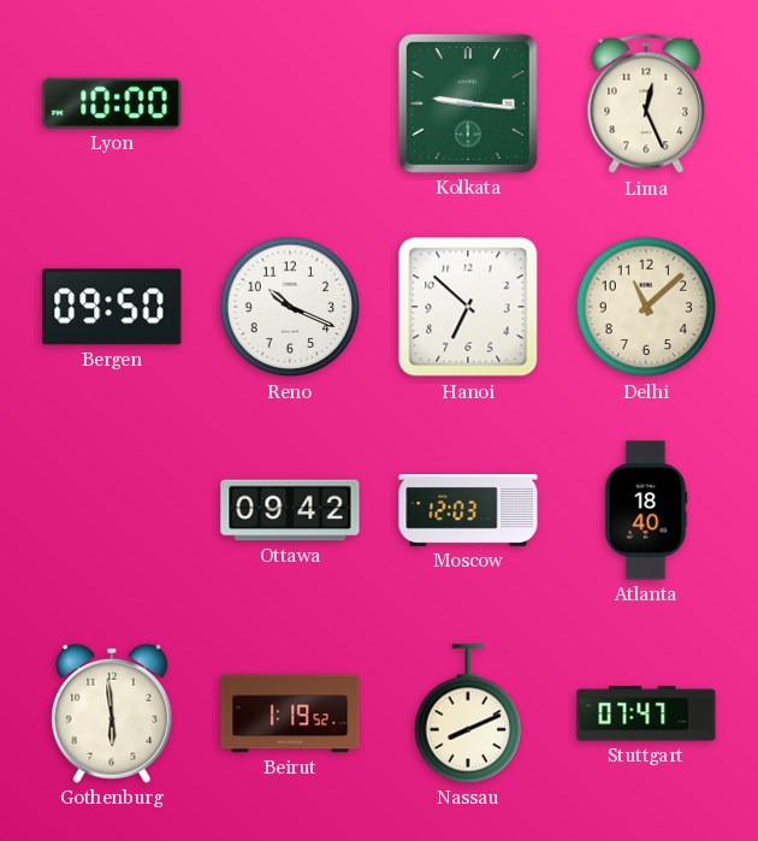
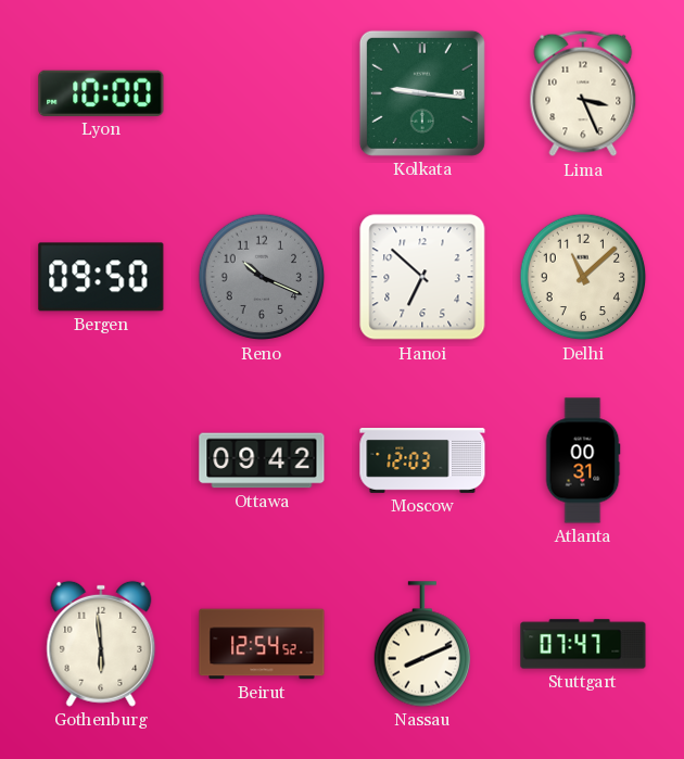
Lima: 12:26 -> 3:26 (583, 93)
Reno dial: white -> grey (262, 277)
Atlanta: 18:40 -> 00:31 (583, 460)
Beirut: 1:19 -> 12:54 (262, 644)
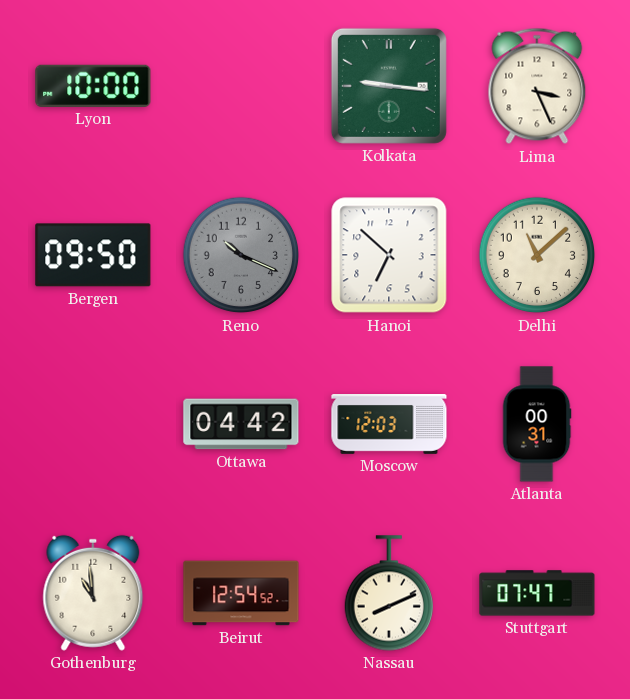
Ottawa: 09:42 -> 04:42 (241, 424)
Gothenburg: 5:59 -> 10:59 (93, 593)
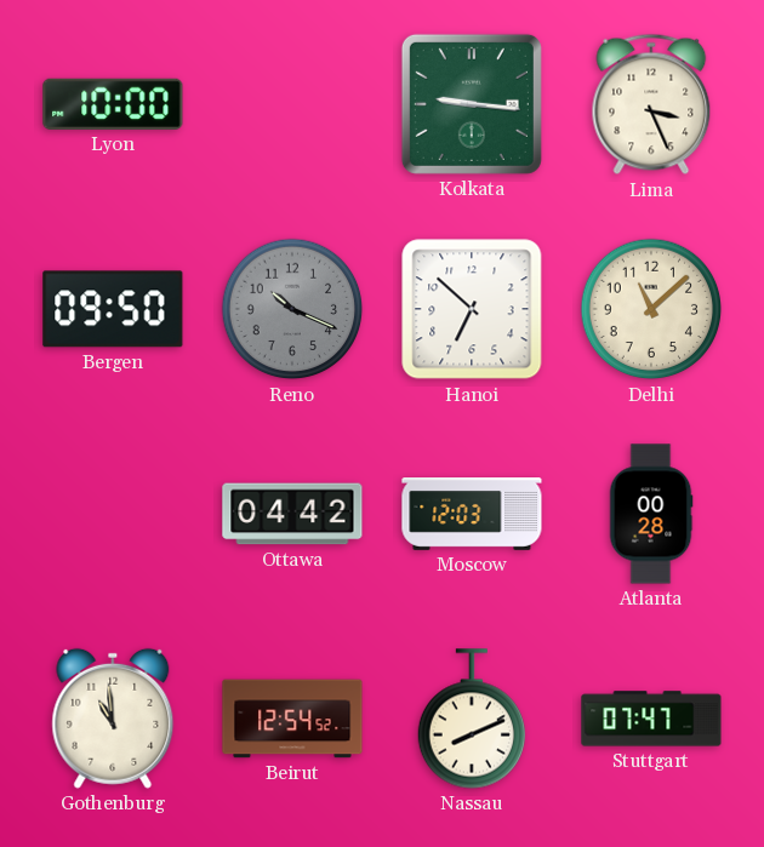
Atlanta: 00:31 -> 00:28 (651, 514)
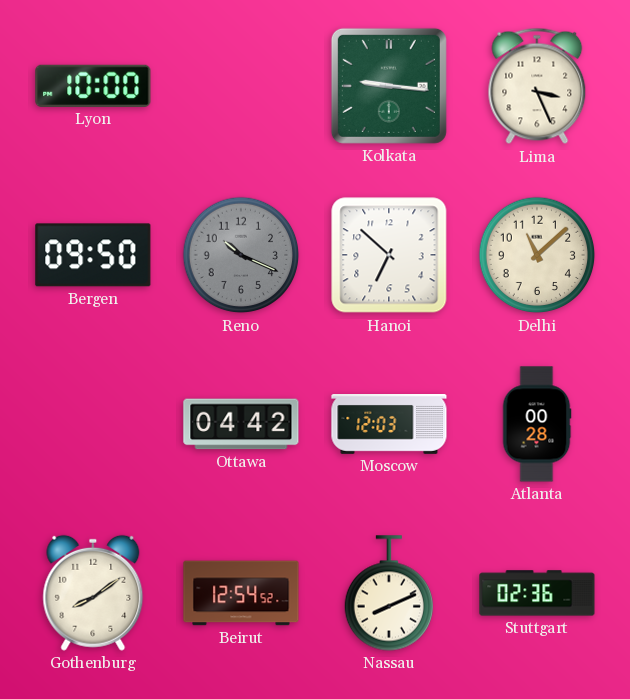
Gothenburg: 10:59 -> 8:09 (93, 593)
Stuttgart: 07:47 -> 02:36 (537, 593)
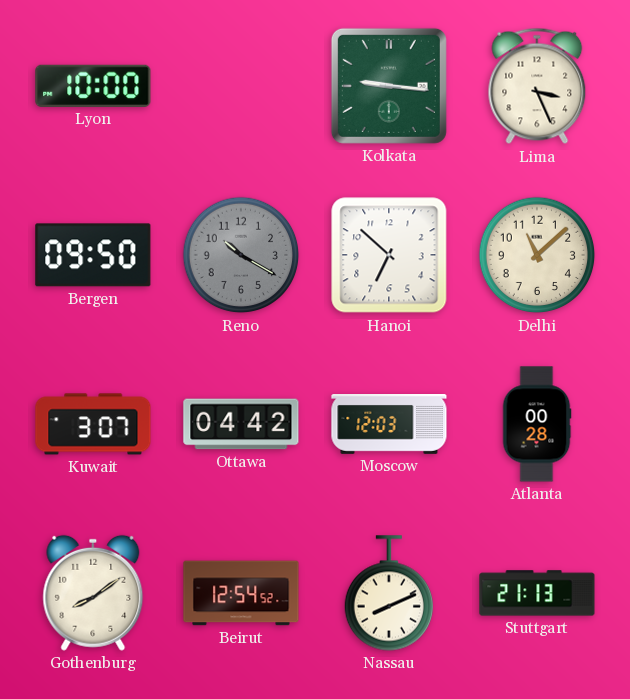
Reno: 10:19 -> 10:20 (241, 255)
Kuwait: none -> 3:07 (93, 424)
Stuttgart: 02:36 -> 21:13 (537, 593)
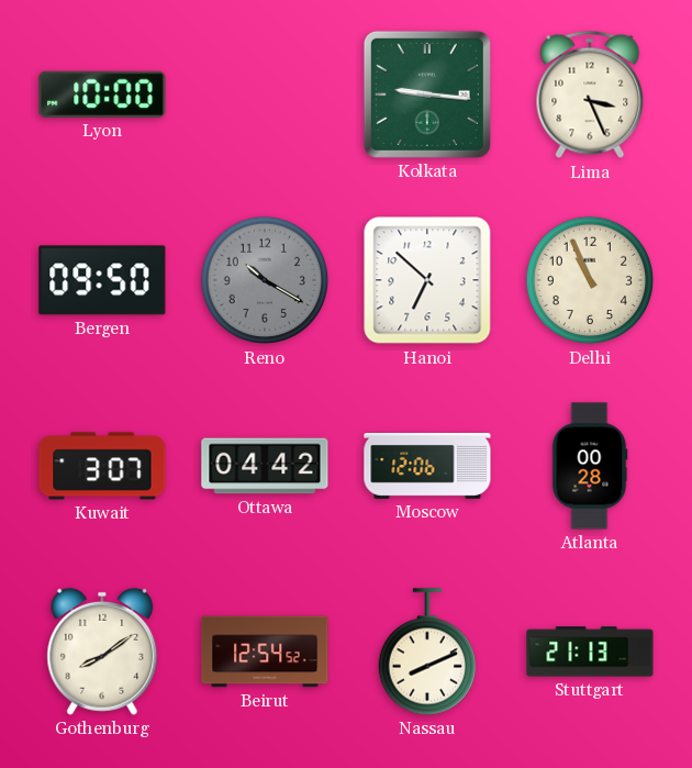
Delhi: 11:08 -> 10:56 (590, 280)
Moscow: 12:03 -> 12:06 (427, 467)
